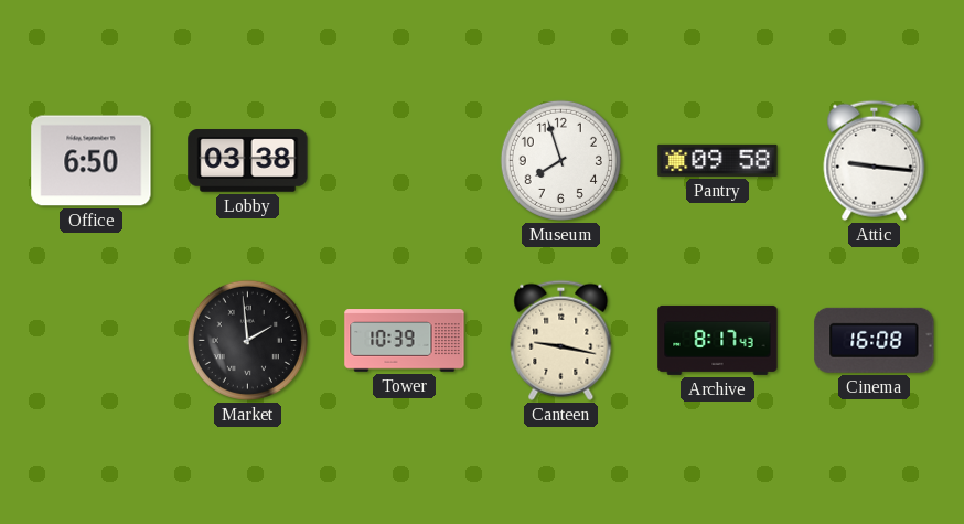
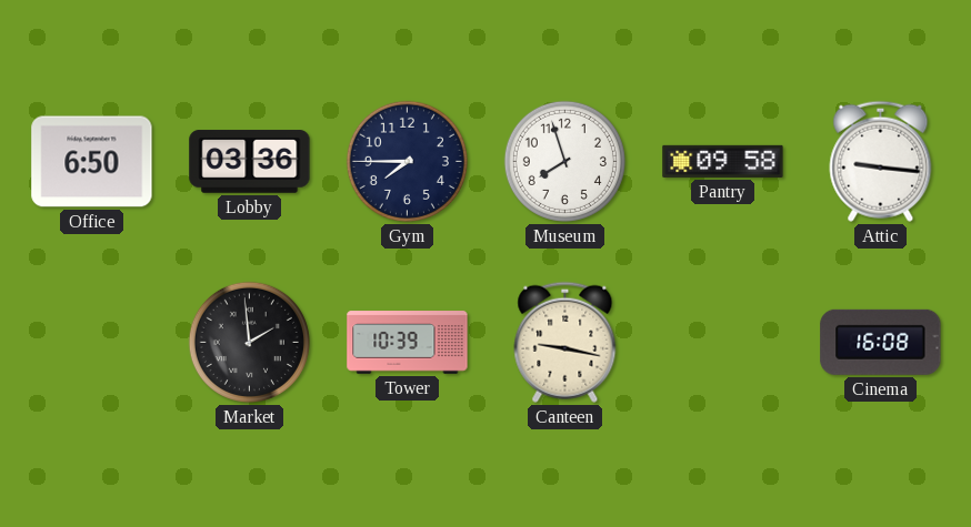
Lobby: 03:38 -> 03:36 (250, 162)
Gym: none -> 7:45 (407, 161)
Archive: 8:17 -> none (718, 340)
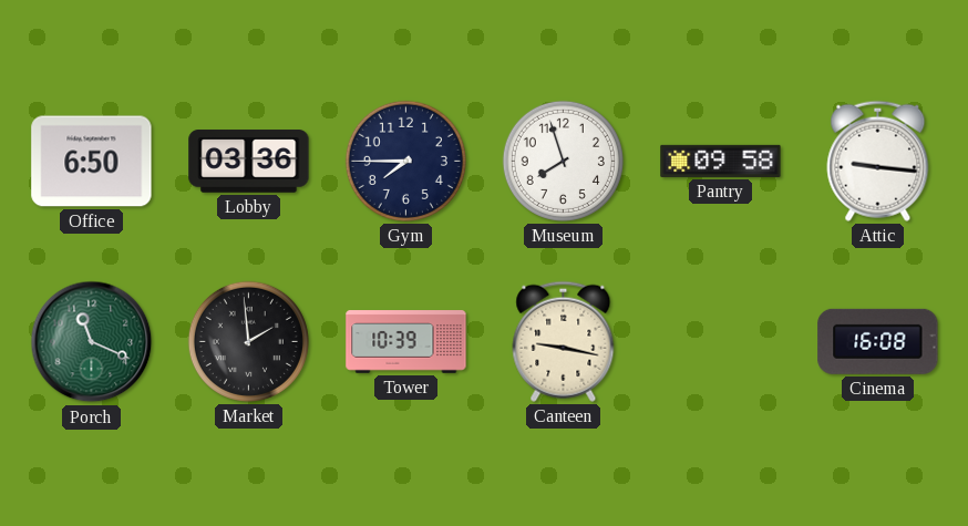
Porch: none -> 11:19 (92, 342)
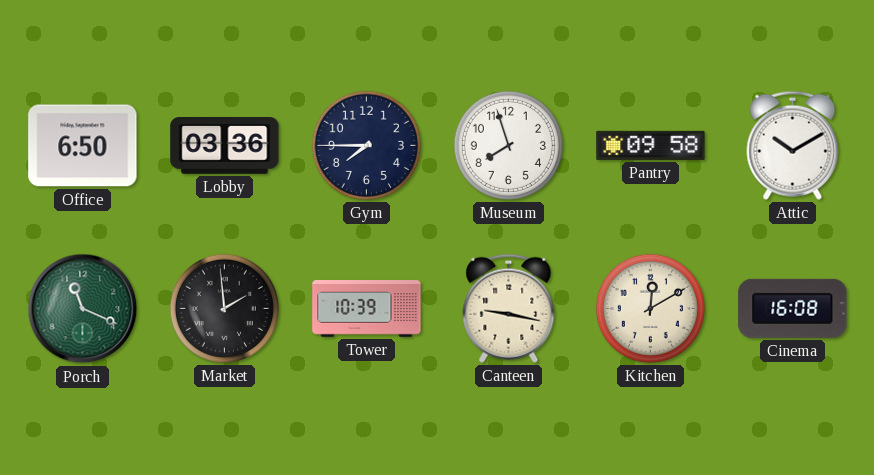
Attic: 9:16 -> 10:10 (793, 145)
Kitchen: none -> 12:10 (650, 308)
